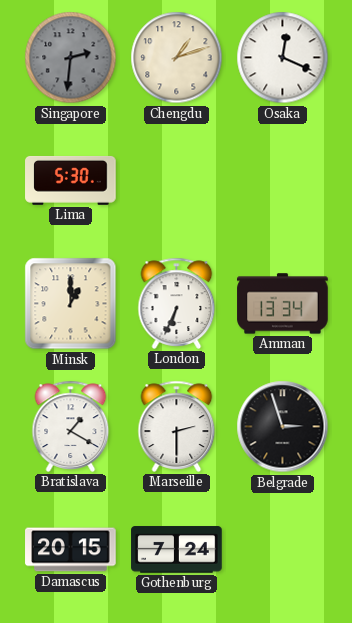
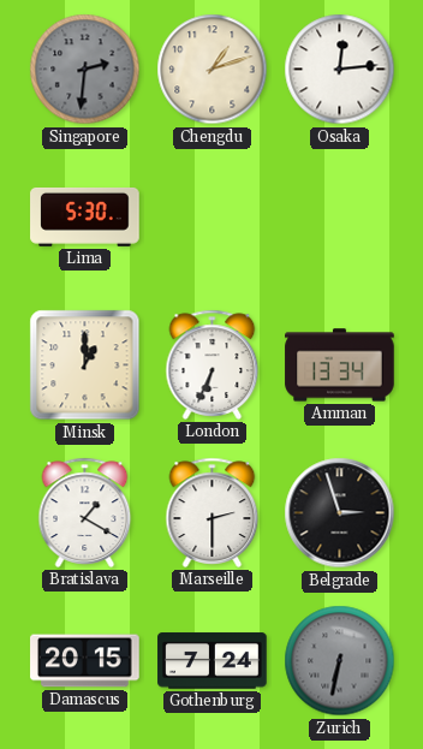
Osaka: 12:19 -> 12:14 (340, 70)
Zurich: none -> 6:32 (340, 661)
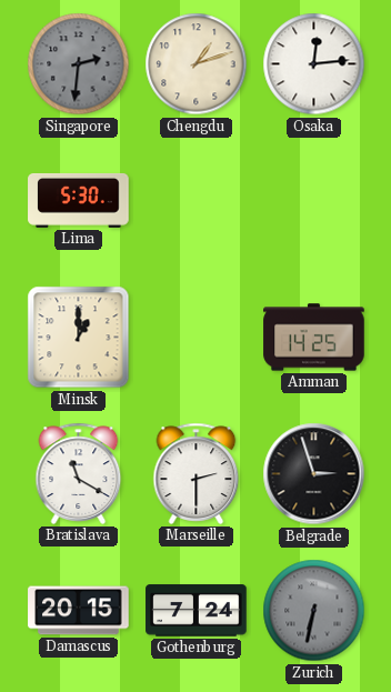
London: 6:34 -> none (213, 364)
Amman: 13:34 -> 14:25 (314, 338)
Bratislava: 1:20 -> 11:20 (79, 473)
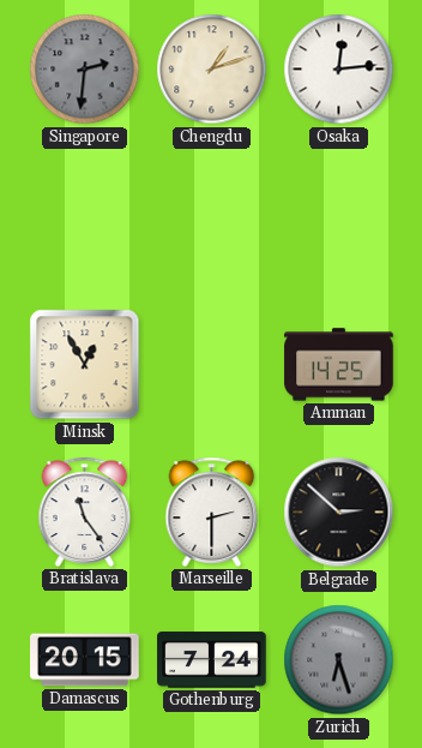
Lima: 5:30 -> none (79, 200)
Minsk: 1:00 -> 12:55 (85, 365)
Bratislava: 11:20 -> 11:24 (85, 511)
Belgrade: 2:57 -> 2:52 (339, 513)
Zurich: 6:32 -> 6:27 (339, 660)
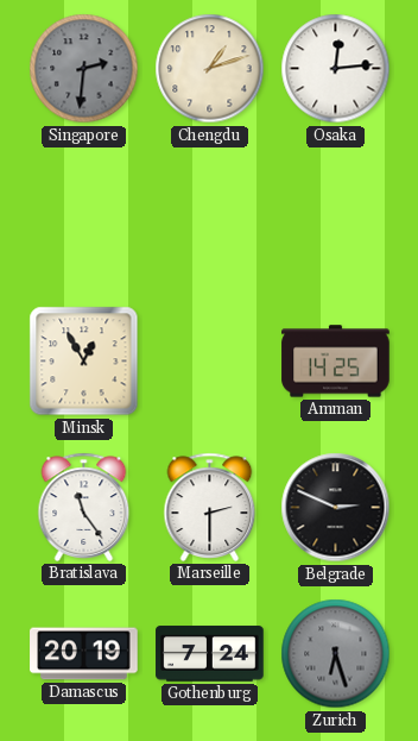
Belgrade: 2:52 -> 2:49 (336, 508)
Damascus: 20:15 -> 20:19 (84, 654)
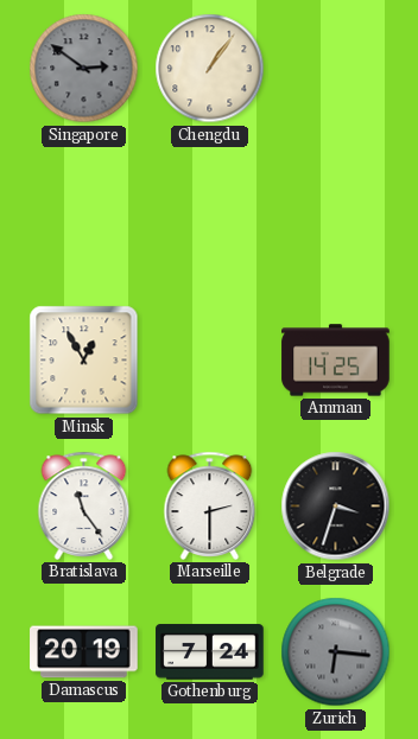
Singapore: 2:31 -> 2:51 (84, 69)
Chengdu: 1:12 -> 1:06 (210, 69)
Osaka: 12:14 -> none (336, 69)
Belgrade: 2:49 -> 3:33 (336, 507)
Zurich: 6:27 -> 6:16 (336, 652)
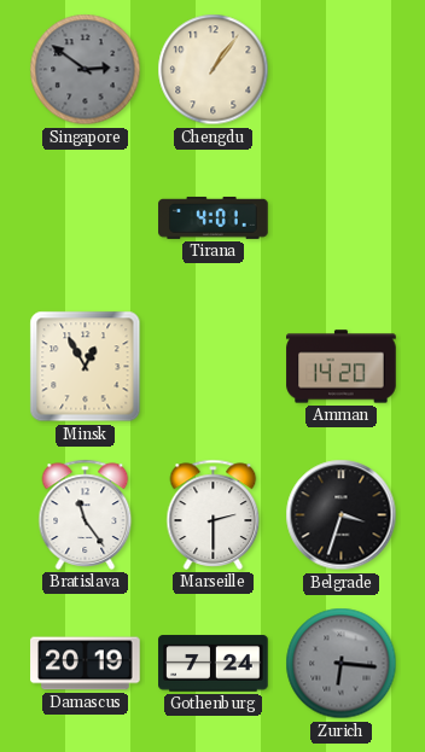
Tirana: none -> 4:01 (214, 217)
Amman: 14:25 -> 14:20 (342, 367)
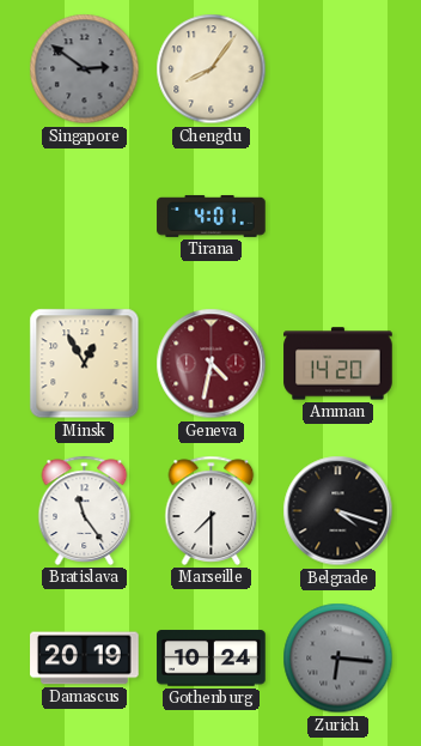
Chengdu: 1:06 -> 8:06 (212, 69)
Geneva: none -> 4:32 (212, 364)
Marseille: 2:30 -> 7:30 (212, 510)
Belgrade: 3:33 -> 4:18 (338, 511)
Gothenburg: 7:24 -> 10:24 (212, 659)
